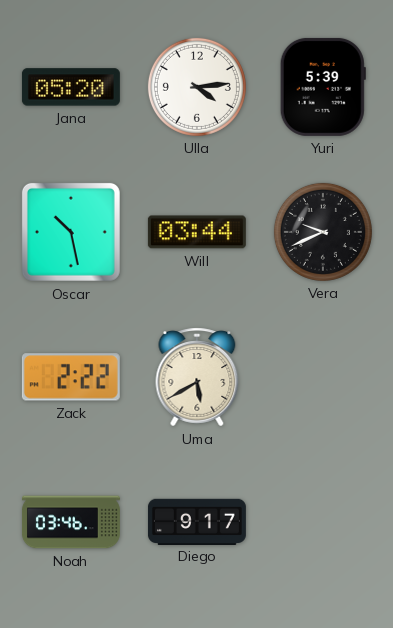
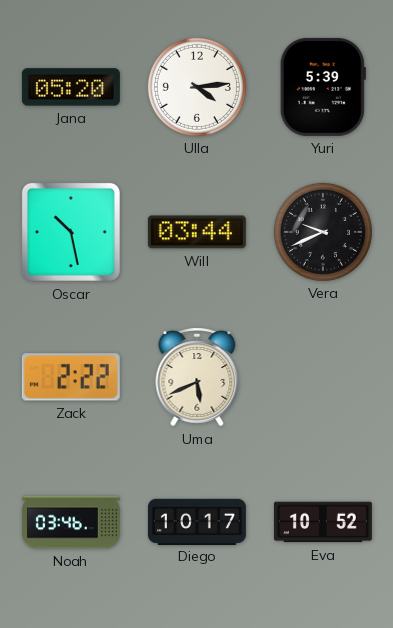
Uma: 5:40 -> 5:41 (197, 377)
Diego: 9:17 -> 10:17 (197, 521)
Eva: none -> 10:52 (323, 522)
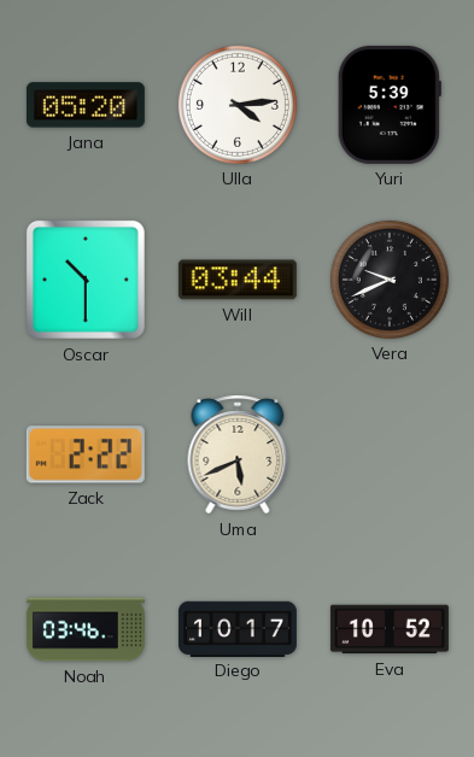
Oscar: 10:28 -> 10:30 (86, 280)
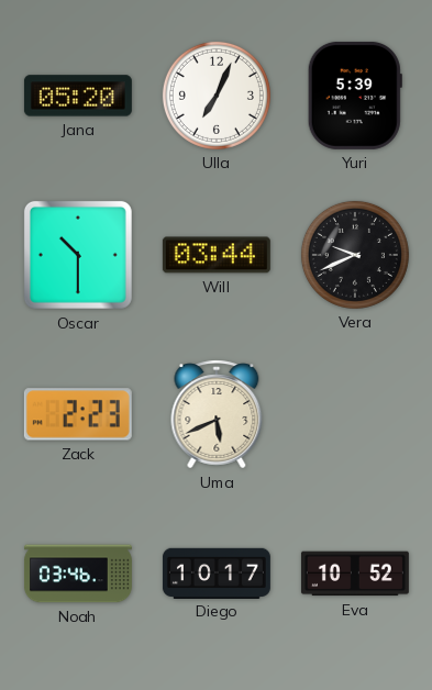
Ulla: 4:14 -> 7:04 (217, 96)
Zack: 2:22 -> 2:23 (78, 414)
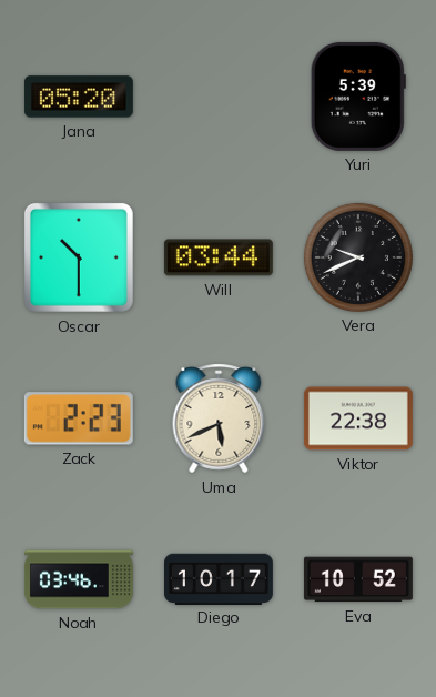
Ulla: 7:04 -> none (217, 96)
Viktor: none -> 22:38 (358, 418)
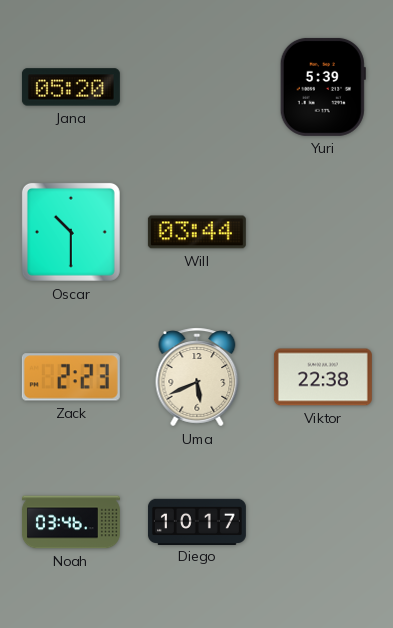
Vera: 9:41 -> none (358, 257)
Eva: 10:52 -> none (358, 579)
